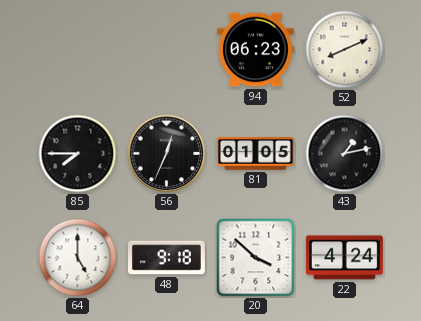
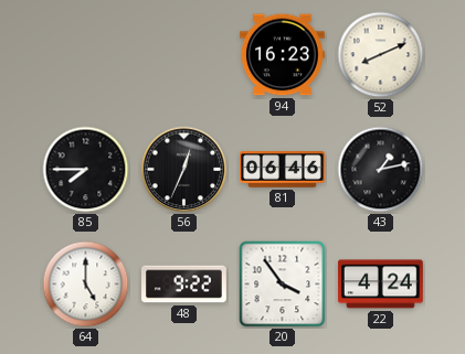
94: 06:23 -> 16:23 (282, 55)
81: 01:05 -> 06:46 (283, 170)
48: 9:18 -> 9:22 (184, 285)
20: 3:52 -> 3:54 (283, 285)
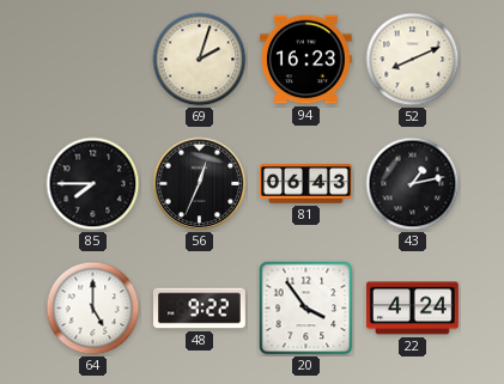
69: none -> 2:03 (200, 60)
81: 06:46 -> 06:43 (306, 184)
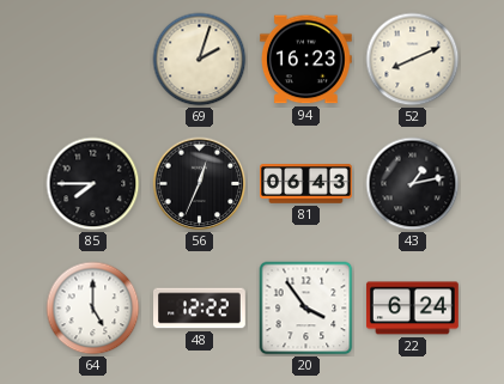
48: 9:22 -> 12:22 (200, 309)
22: 4:24 -> 6:24 (412, 309)
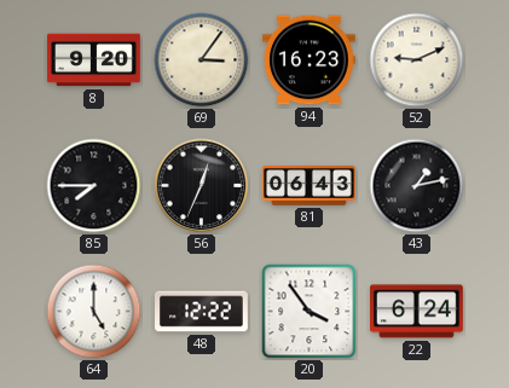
8: none -> 9:20 (94, 60)
69: 2:03 -> 3:06 (202, 60)
52: 8:11 -> 9:11 (417, 60)
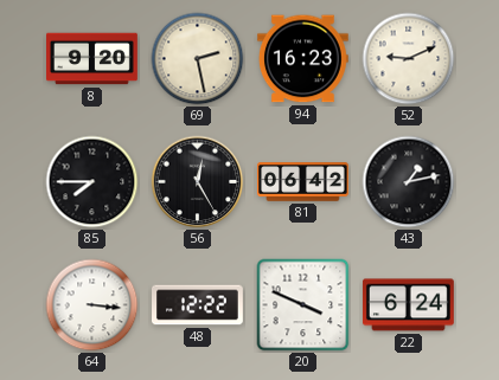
69: 3:06 -> 2:28 (198, 59)
56: 12:34 -> 12:25 (198, 182)
81: 06:43 -> 06:42 (303, 182)
64: 5:00 -> 3:16 (92, 305)
20: 3:54 -> 3:49 (303, 305)
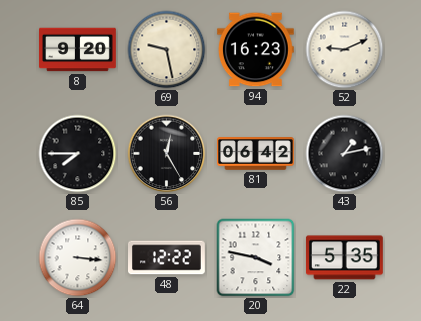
69: 2:28 -> 9:28 (167, 50)
20: 3:49 -> 3:47 (256, 258)
22: 6:24 -> 5:35 (344, 258)
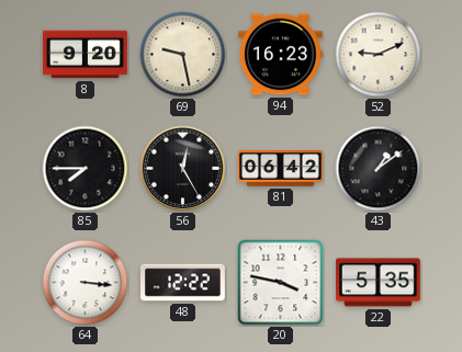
43: 1:13 -> 1:09 (379, 169)
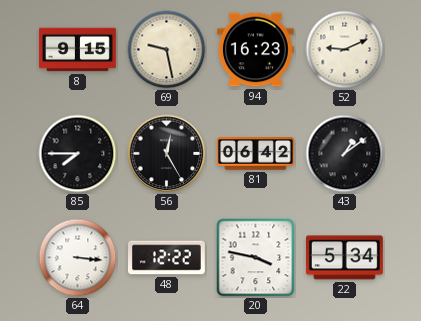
8: 9:20 -> 9:15 (78, 50)
22: 5:35 -> 5:34 (344, 258)
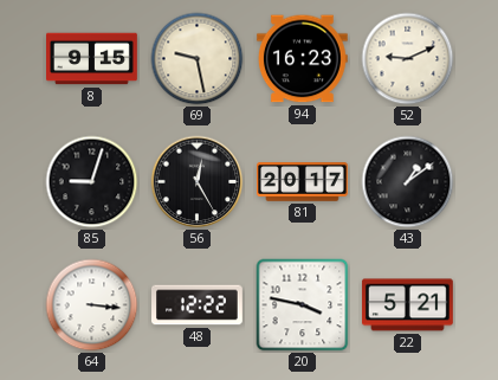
85: 7:45 -> 9:03 (92, 182)
81: 06:42 -> 20:17 (303, 182)
22: 5:34 -> 5:21 (407, 305)
